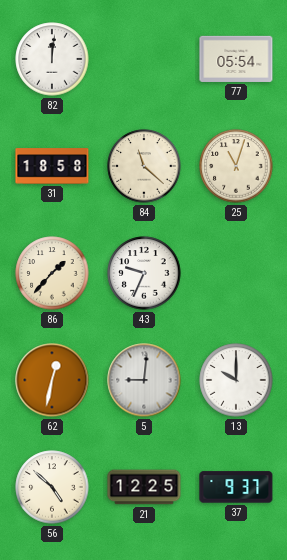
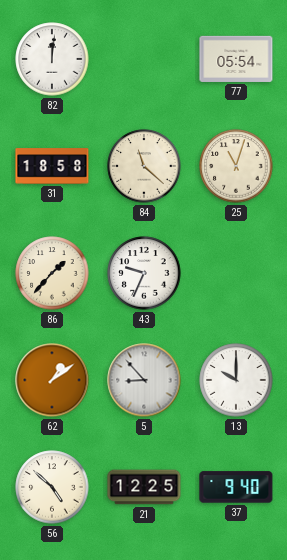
62: 12:32 -> 1:09 (52, 380)
5: 9:01 -> 8:53 (144, 380)
37: 9:37 -> 9:40 (236, 487)
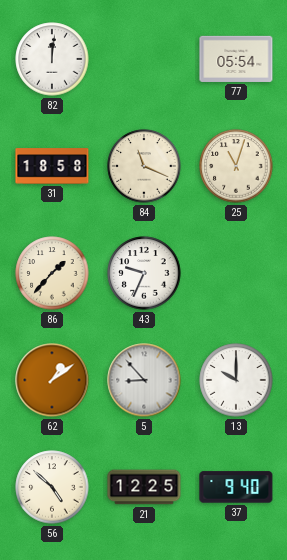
84: 11:22 -> 11:19 (144, 166)
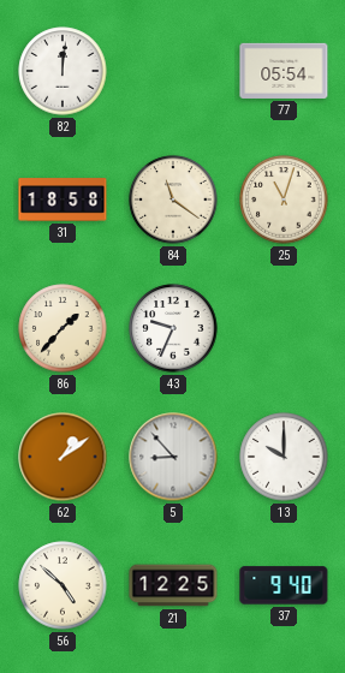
84: 11:19 -> 11:21 (173, 199)
